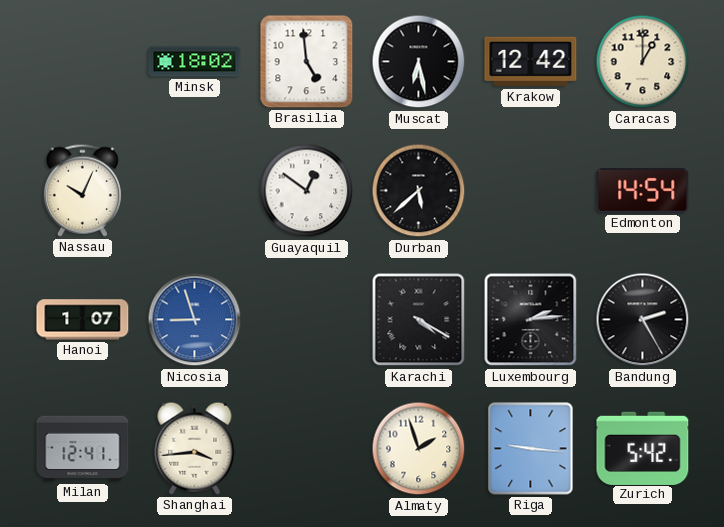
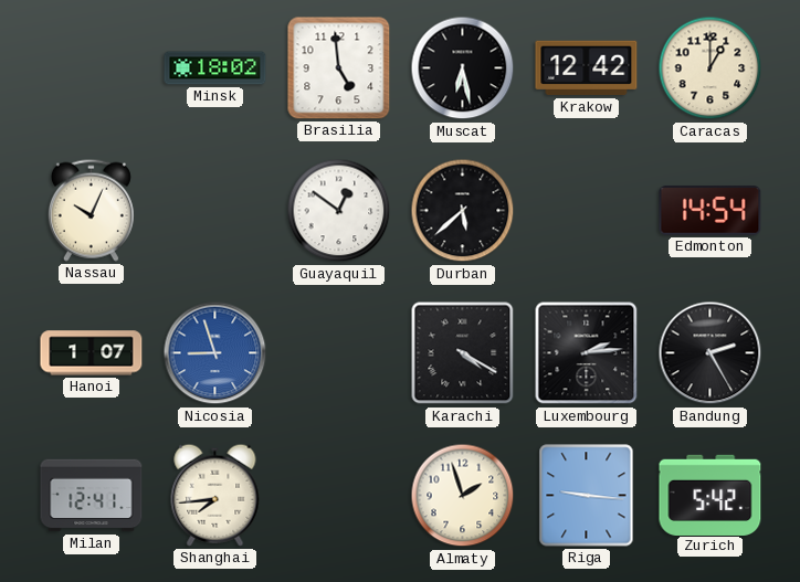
Shanghai: 3:44 -> 7:44 (215, 495)
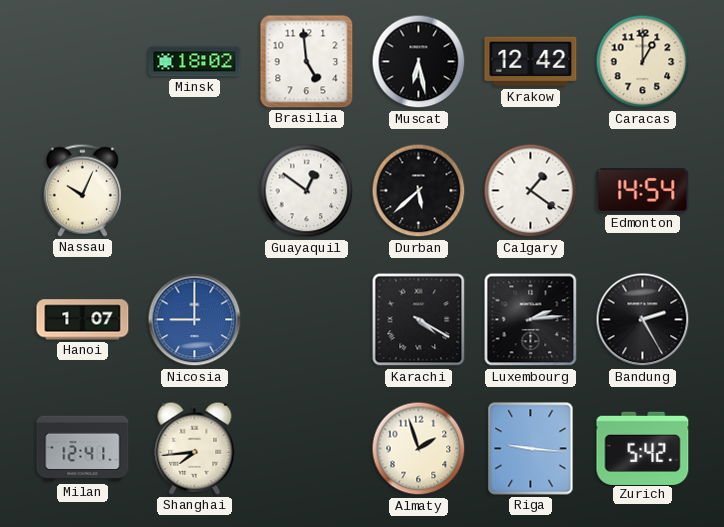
Calgary: none -> 1:21 (531, 191)
Nicosia: 8:57 -> 9:00 (195, 320)
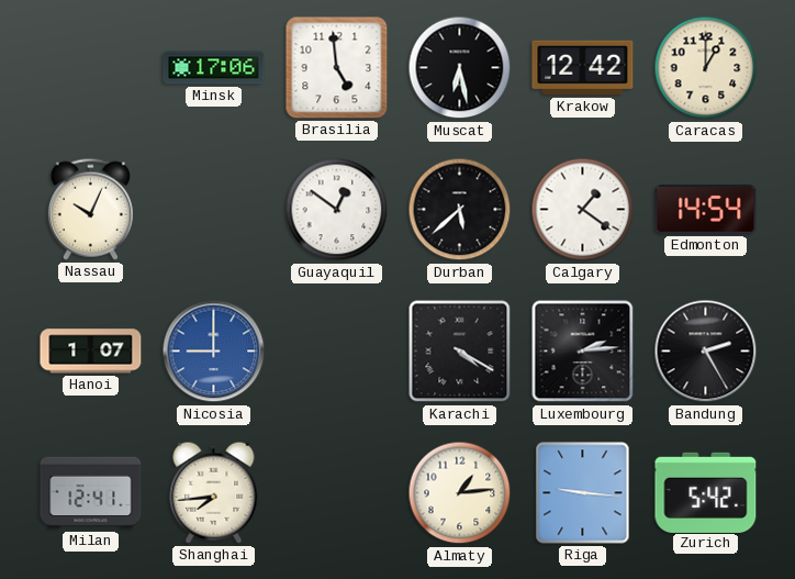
Minsk: 18:02 -> 17:06 (214, 68)
Almaty: 1:57 -> 1:14 (460, 493)
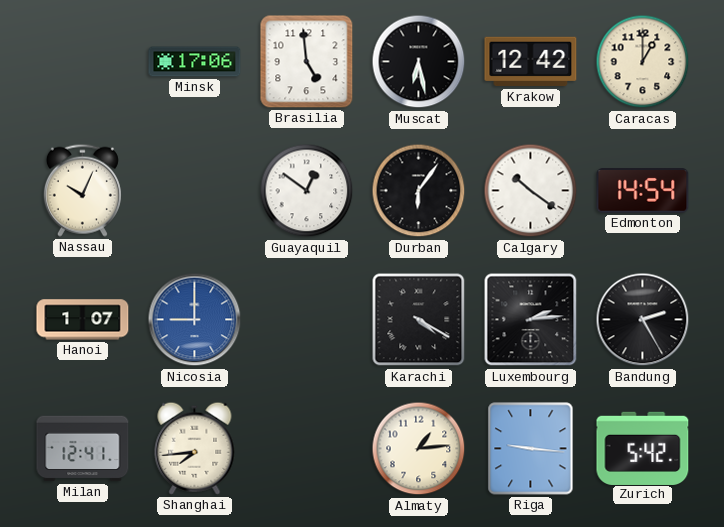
Durban: 5:38 -> 6:06 (419, 191)
Calgary: 1:21 -> 10:21 (531, 191)
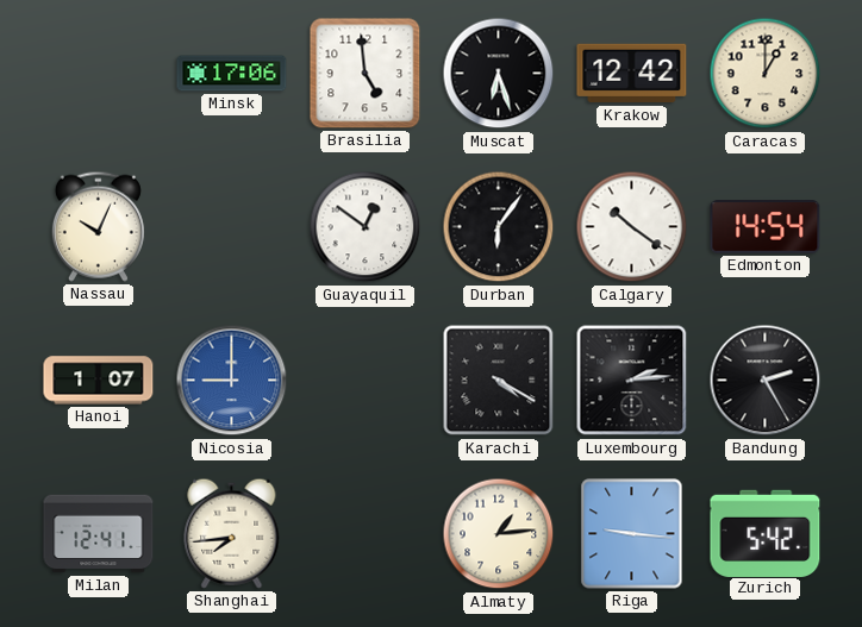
Muscat: 6:28 -> 6:27 (499, 74)
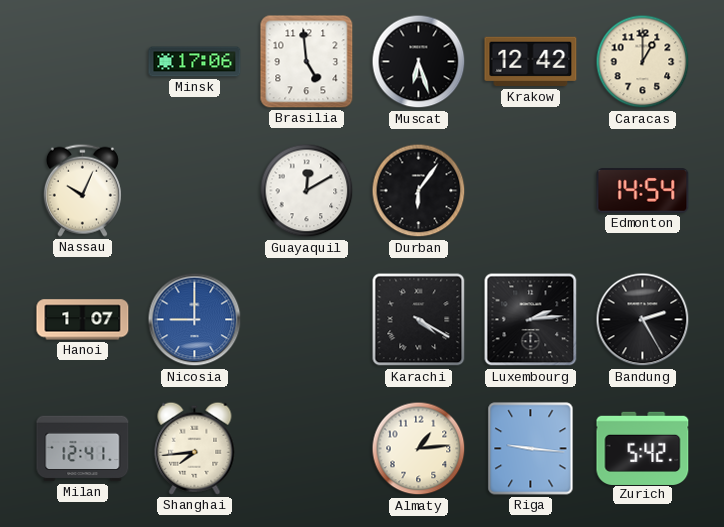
Guayaquil: 12:51 -> 12:10 (307, 191)
Calgary: 10:21 -> none (632, 227)
